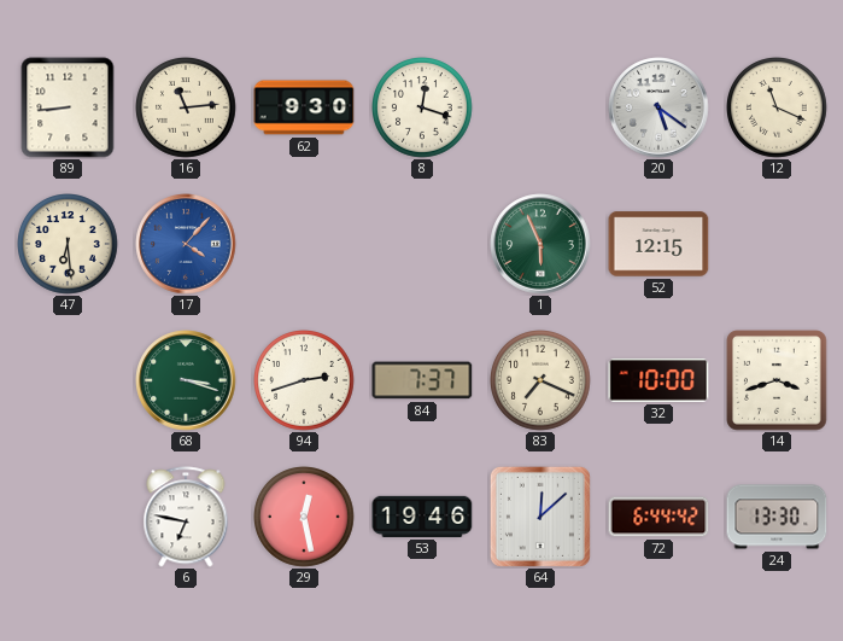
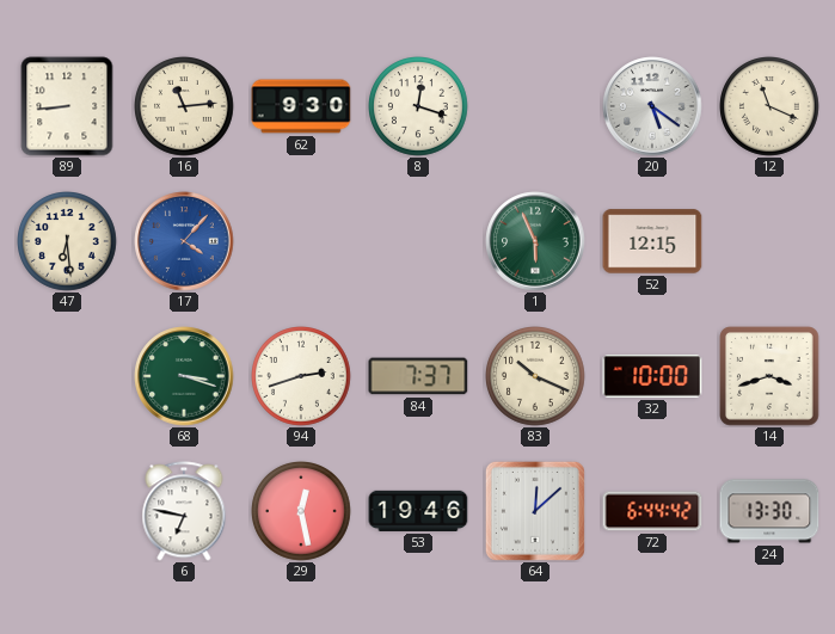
83: 7:19 -> 10:19 (536, 377)
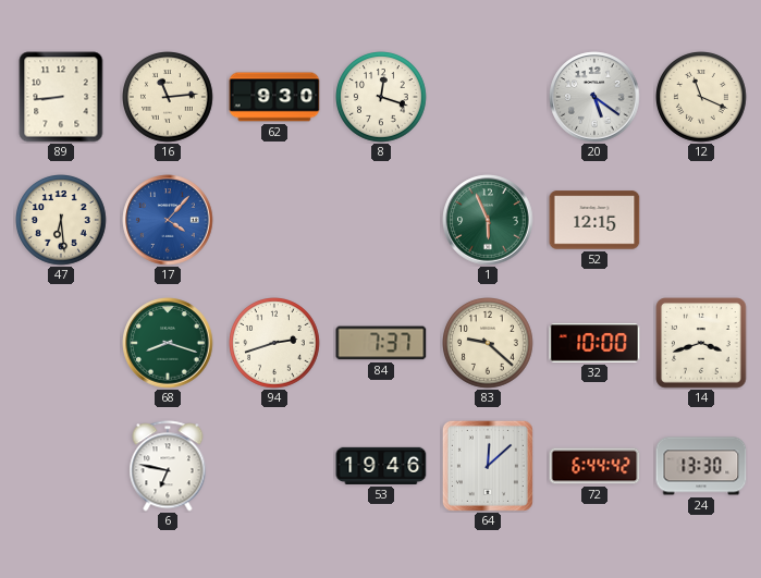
68: 3:18 -> 8:18 (168, 343)
83: 10:19 -> 9:22 (489, 344)
29: 12:28 -> none (302, 512)
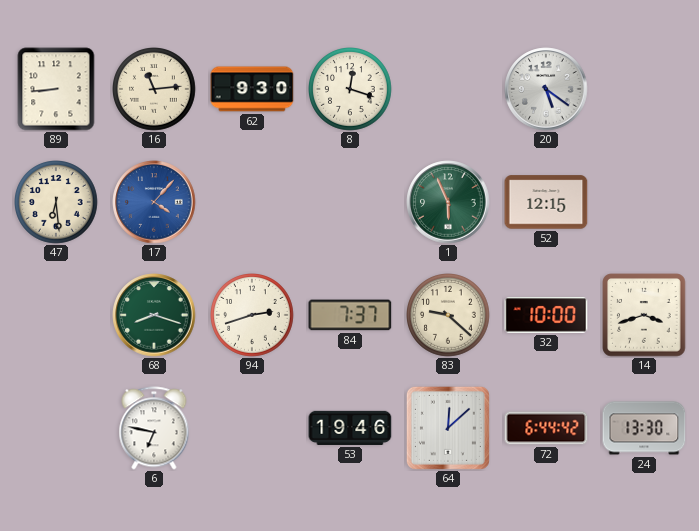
12: 11:19 -> none (702, 98)
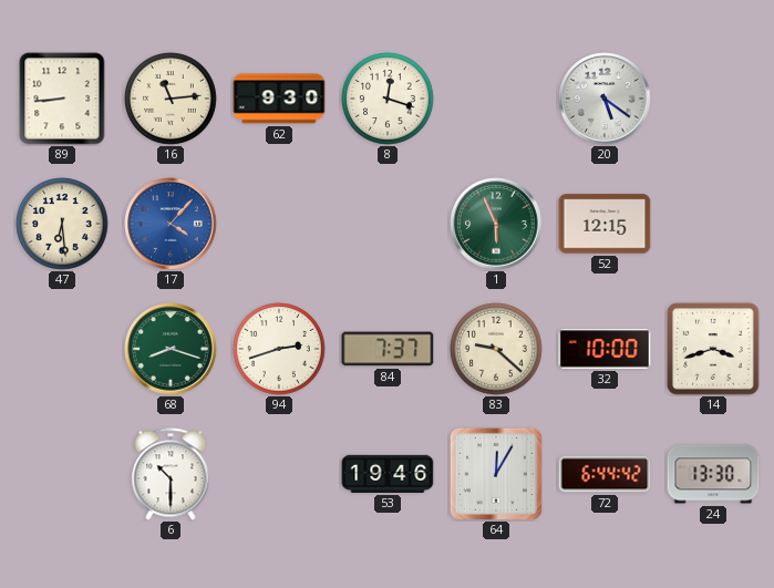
6: 6:47 -> 10:30 (171, 474)
64: 12:08 -> 12:05 (496, 474)
